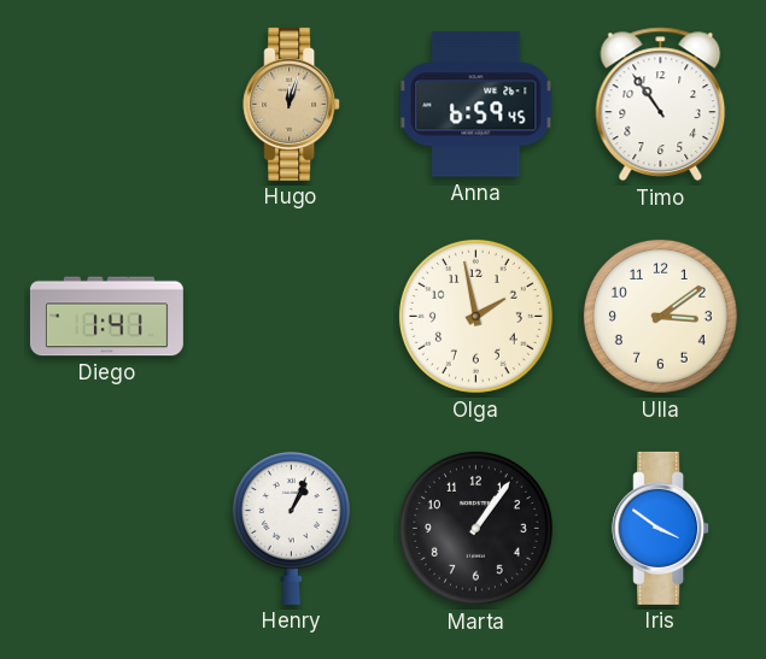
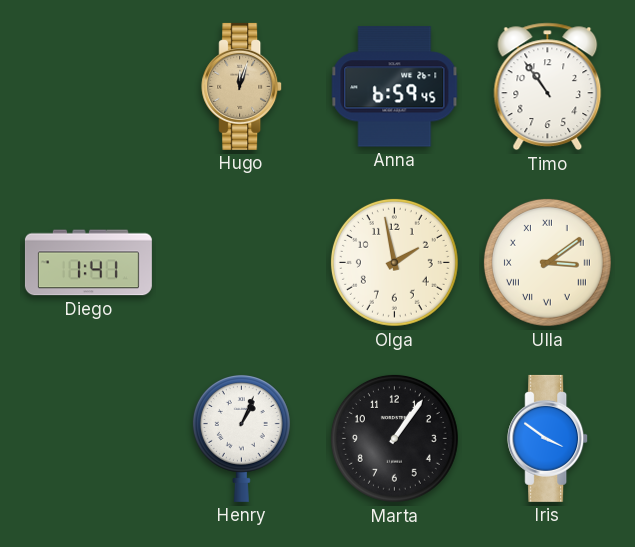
Ulla numerals: Arabic -> Roman (547, 262)
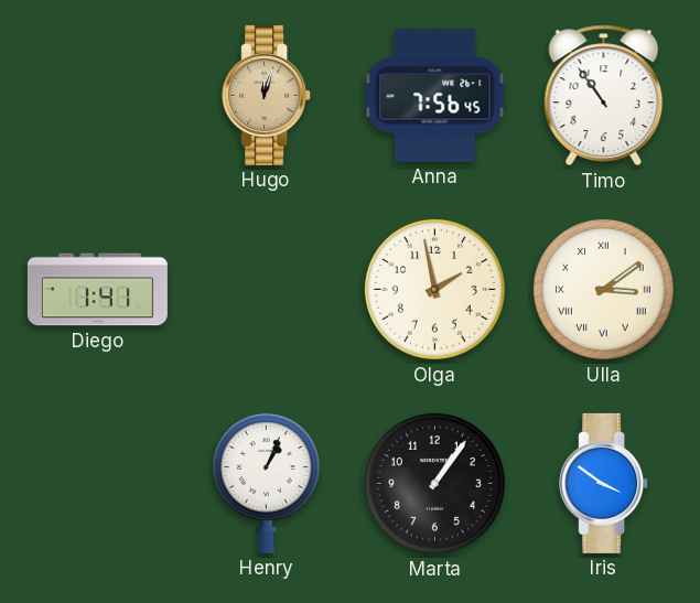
Anna: 6:59 -> 7:56 (435, 96)
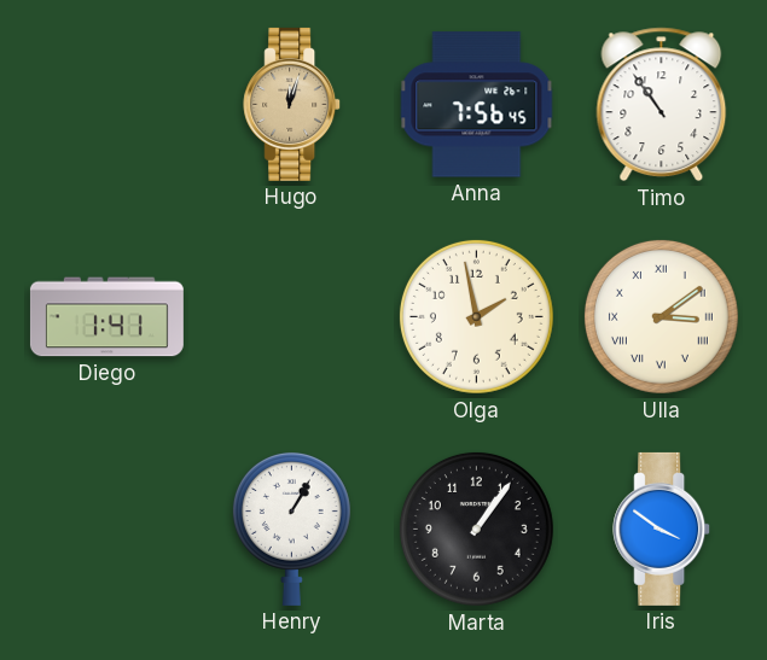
Henry: 1:04 -> 1:05 (291, 530)
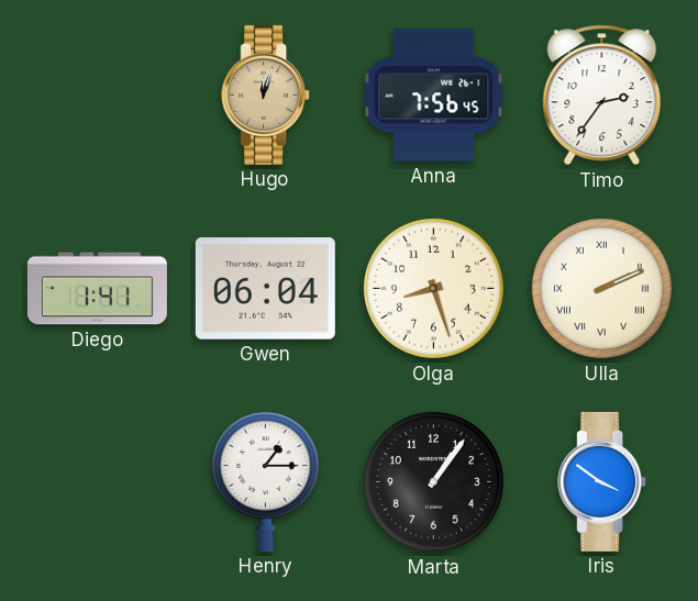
Timo: 10:54 -> 2:36 (602, 96)
Gwen: none -> 06:04 (265, 289)
Olga: 1:58 -> 8:27 (433, 288)
Ulla: 3:09 -> 2:11 (601, 288)
Henry: 1:05 -> 1:15 (265, 482)
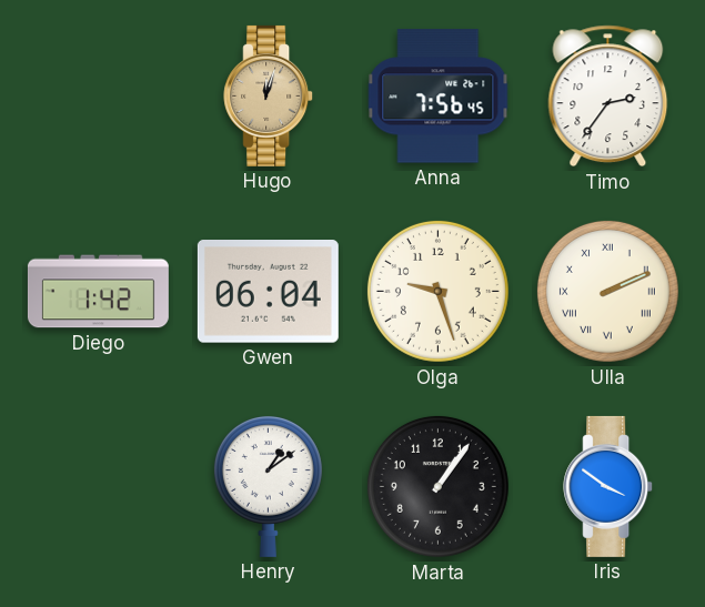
Diego: 1:41 -> 1:42 (98, 292)
Olga: 8:27 -> 9:27 (437, 291)
Henry: 1:15 -> 1:09 (268, 487)
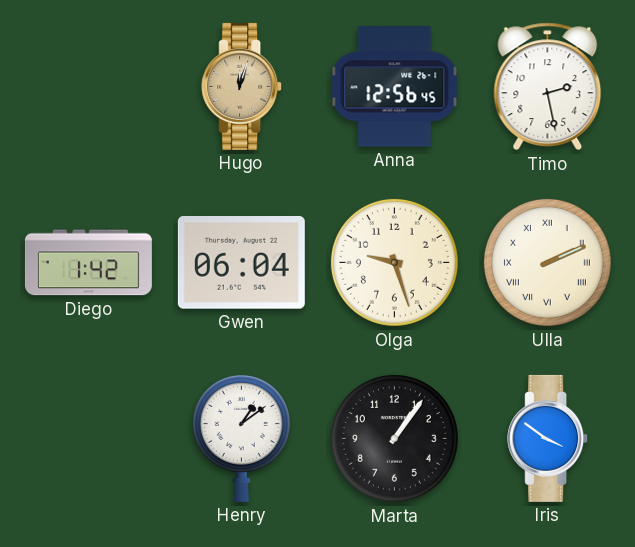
Anna: 7:56 -> 12:56 (395, 87)
Timo: 2:36 -> 2:28 (548, 87)
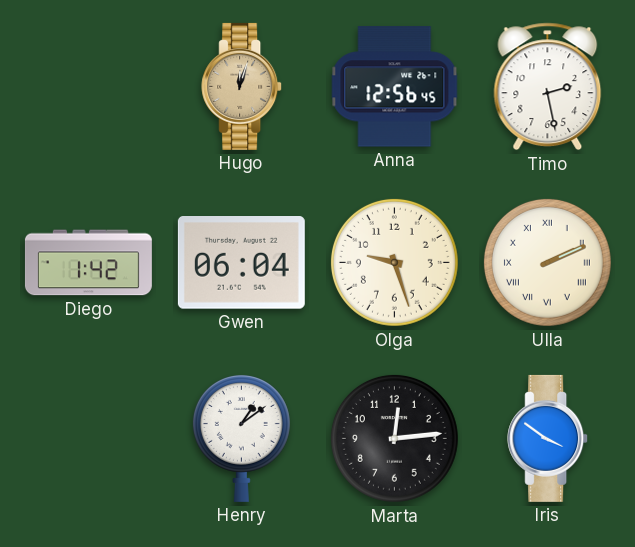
Marta: 1:06 -> 12:14 (394, 438)
